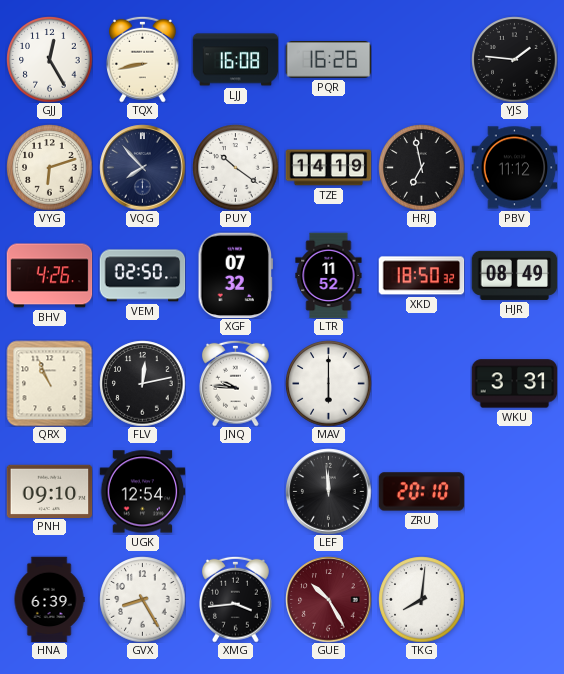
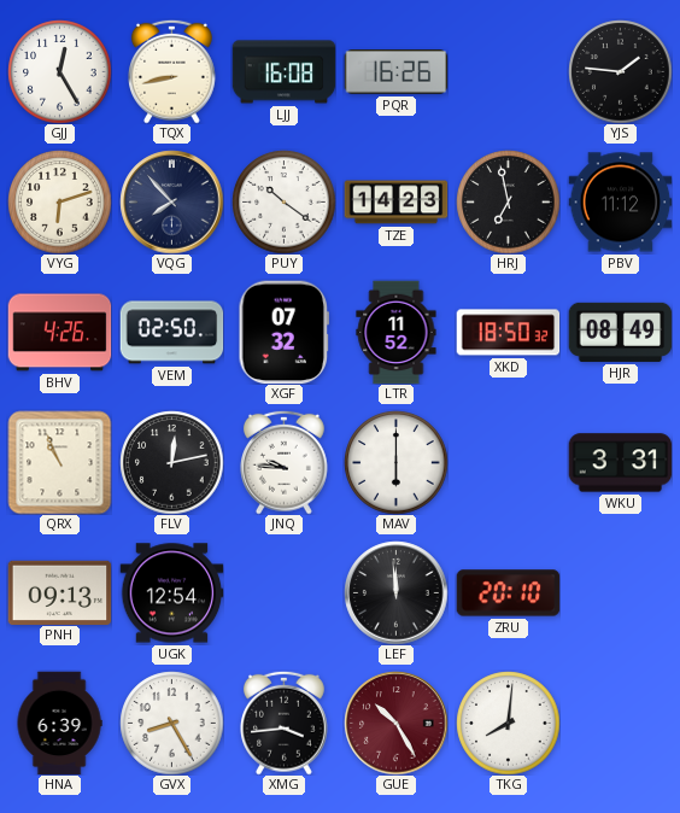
TZE: 14:19 -> 14:23 (395, 203)
PNH: 09:10 -> 09:13 (59, 592)
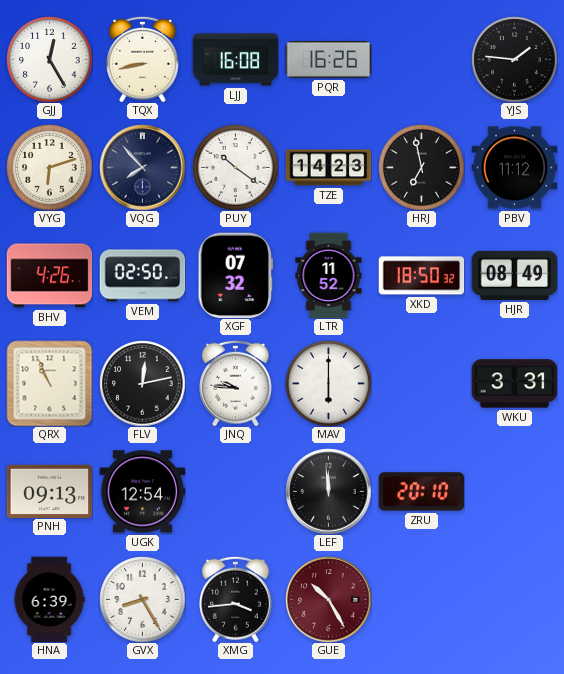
TKG: 8:01 -> none (508, 723)
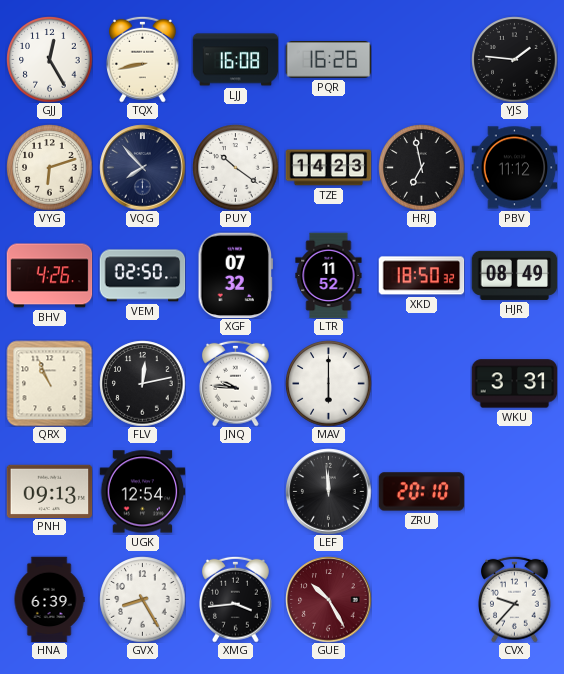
CVX: none -> 9:37 (515, 599)
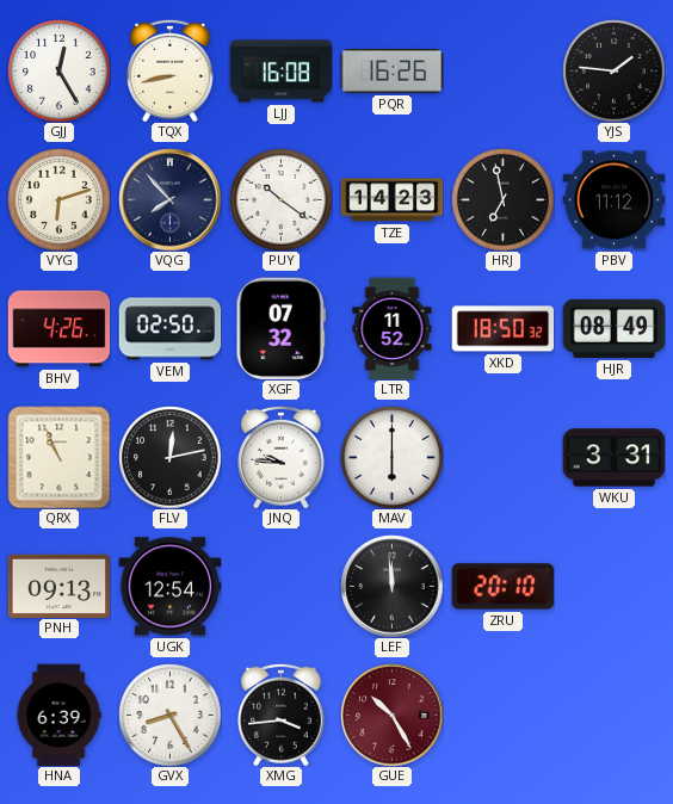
CVX: 9:37 -> none (515, 599)
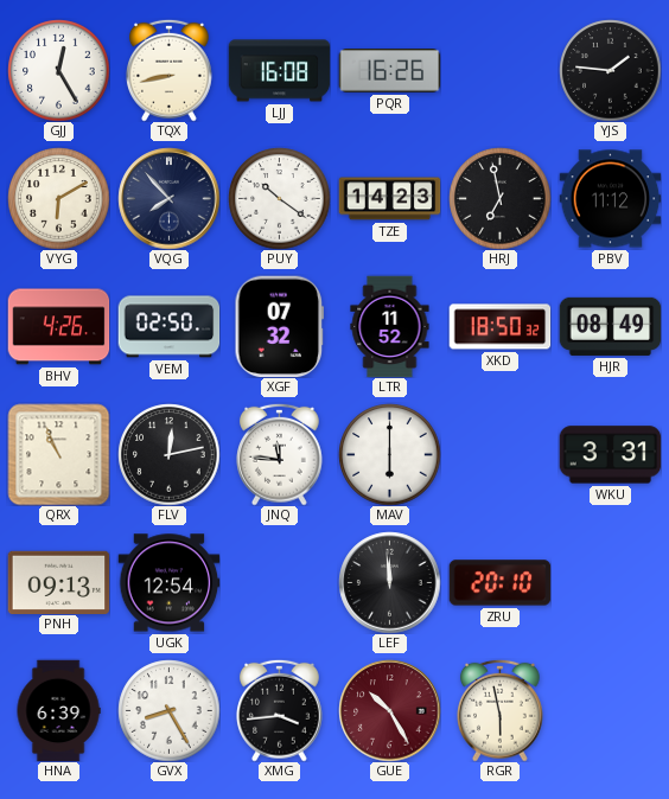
VYG: 6:12 -> 6:10 (58, 198)
JNQ: 9:46 -> 11:46 (280, 454)
RGR: none -> 5:58 (501, 710)
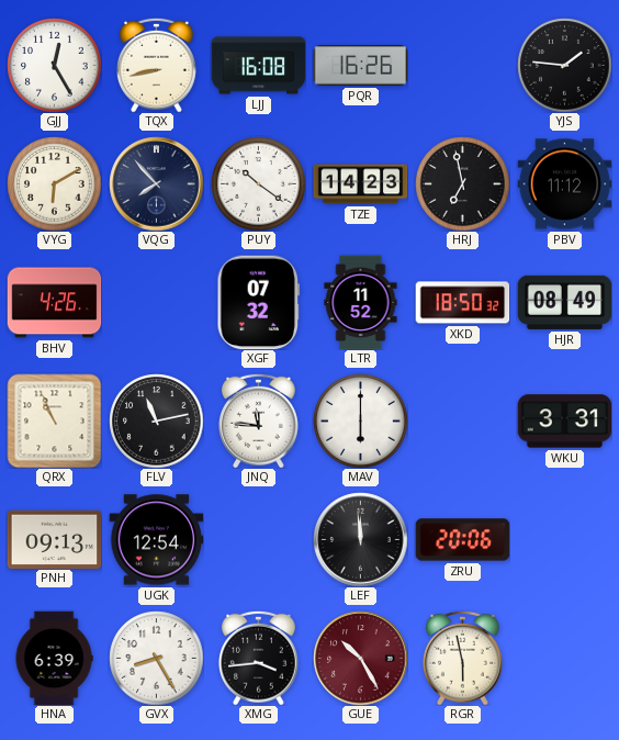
VEM: 02:50 -> none (168, 327)
FLV: 12:13 -> 11:13 (156, 421)
ZRU: 20:10 -> 20:06 (462, 540)
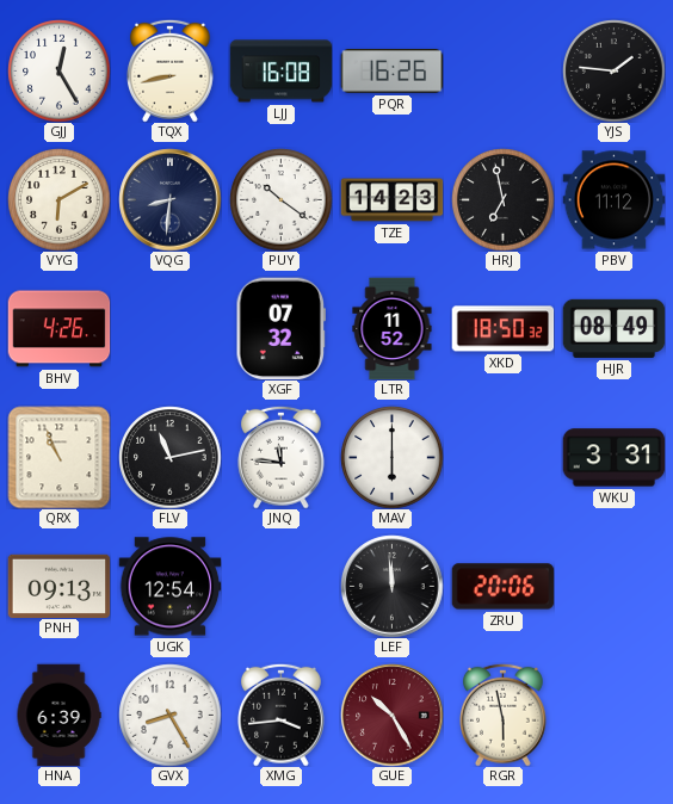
VQG: 7:53 -> 8:31 (169, 199)
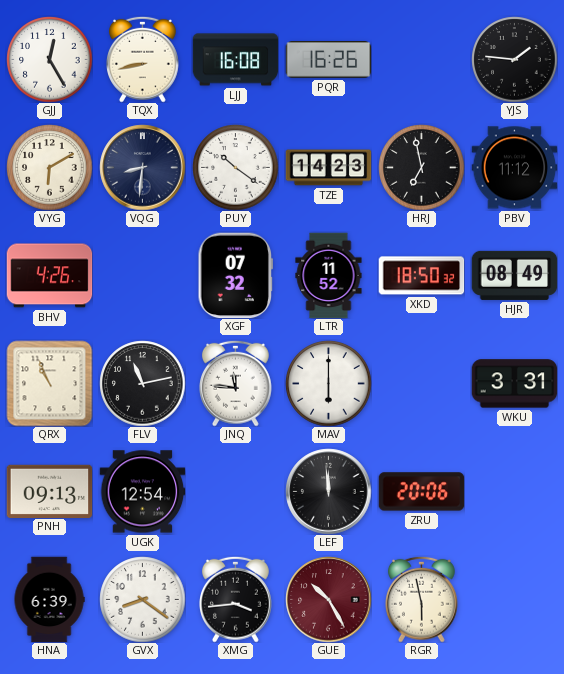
GVX: 8:25 -> 8:21 (142, 599)
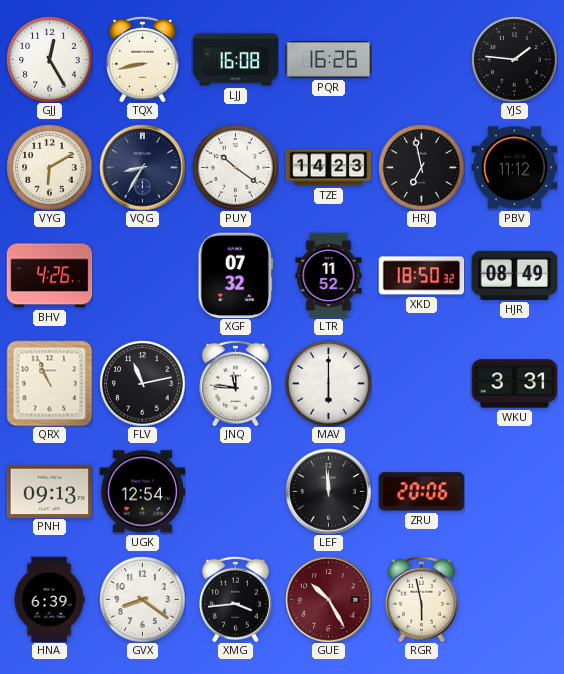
VQG: 8:31 -> 8:35 (142, 167)
